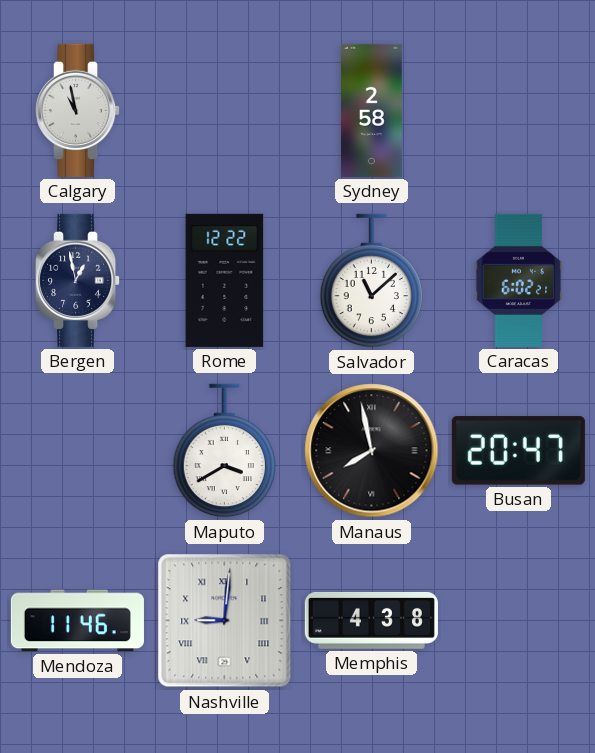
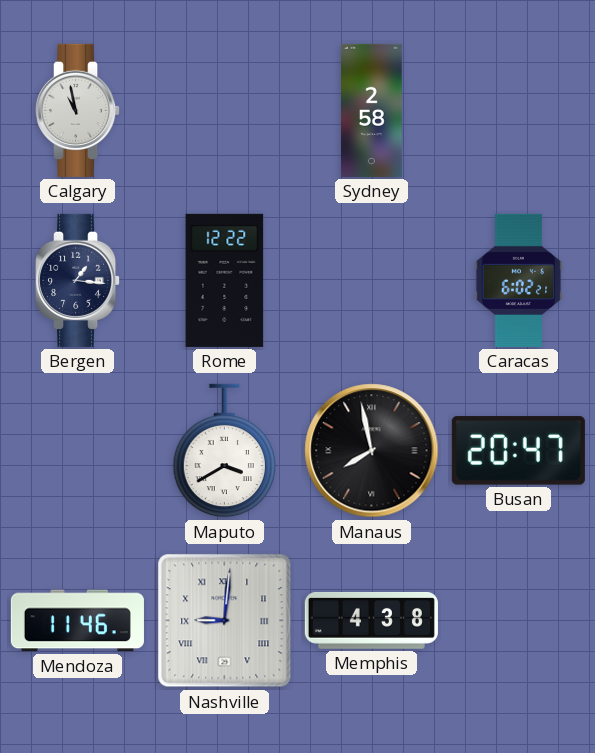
Bergen: 12:58 -> 1:16 (78, 280)
Salvador: 11:08 -> none (371, 281)
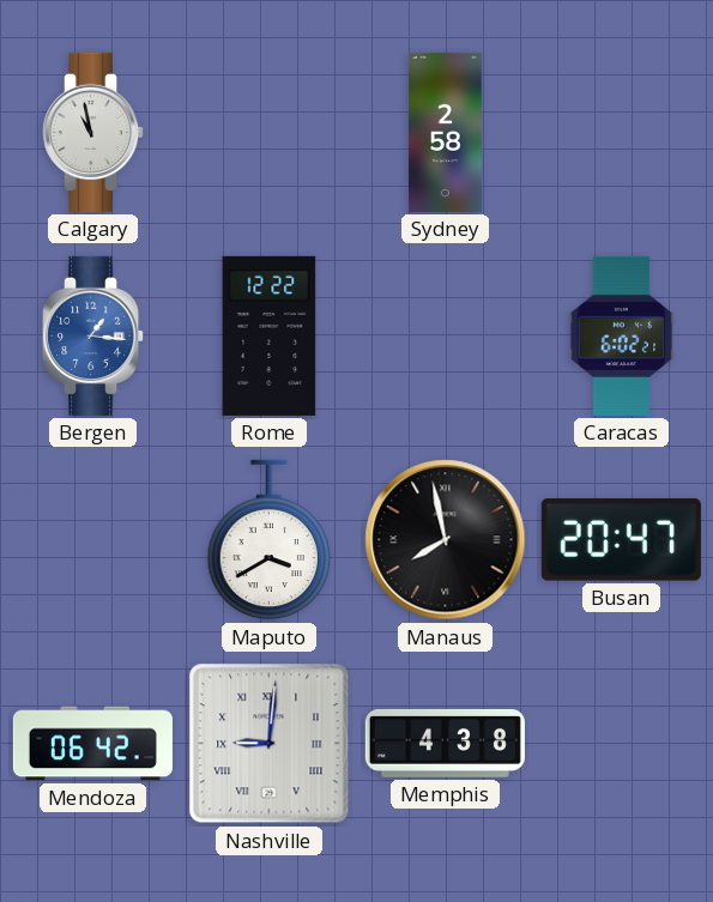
Bergen dial: navy -> blue (93, 335)
Mendoza: 11:46 -> 06:42 (92, 744)
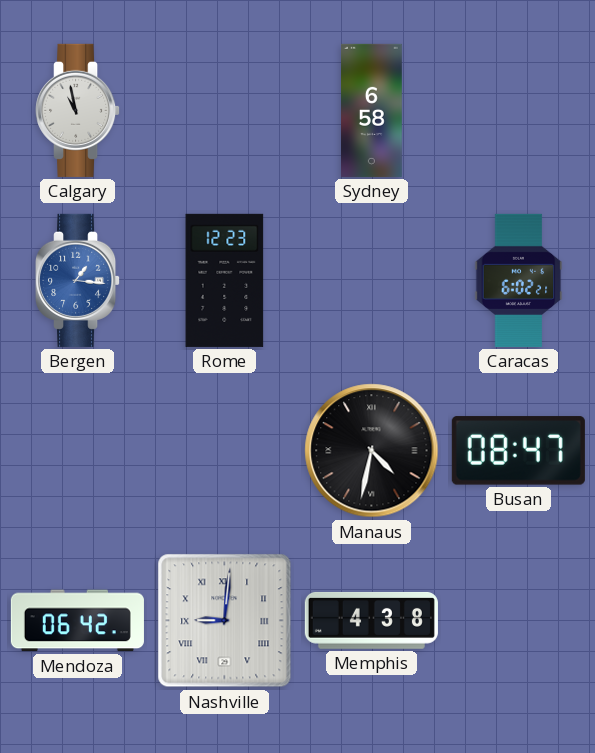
Sydney: 2:58 -> 6:58 (372, 110)
Rome: 12:22 -> 12:23 (225, 280)
Maputo: 3:40 -> none (268, 540)
Manaus: 7:58 -> 4:32 (372, 451)
Busan: 20:47 -> 08:47 (518, 451)
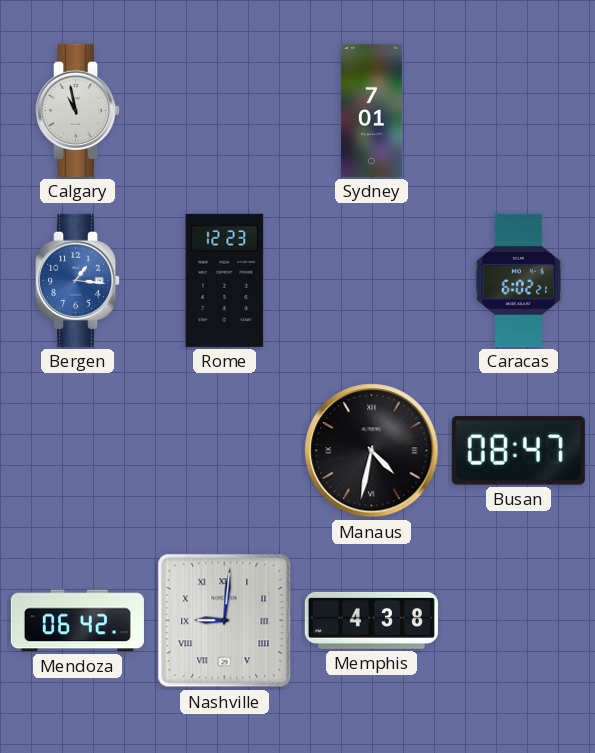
Sydney: 6:58 -> 7:01 (372, 110)
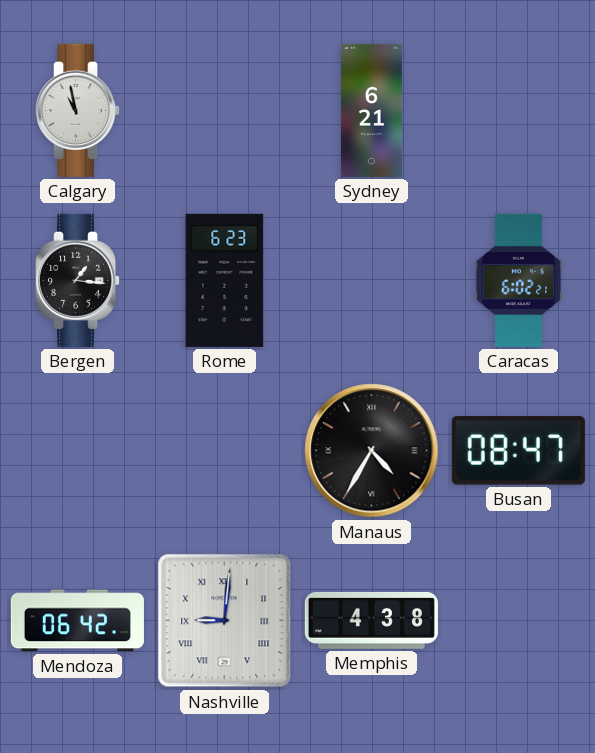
Sydney: 7:01 -> 6:21 (372, 110)
Bergen dial: blue -> black (78, 280)
Rome: 12:23 -> 6:23 (225, 280)
Manaus: 4:32 -> 4:35 (372, 451)
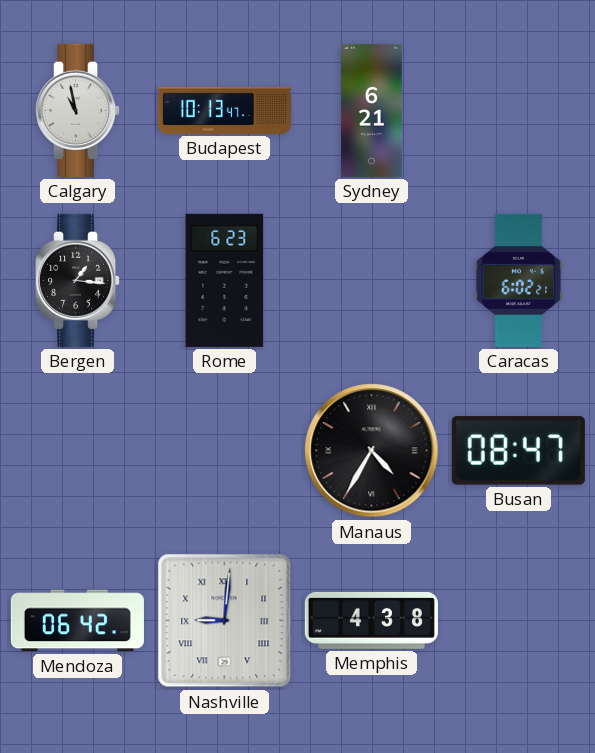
Budapest: none -> 10:13 (224, 110)
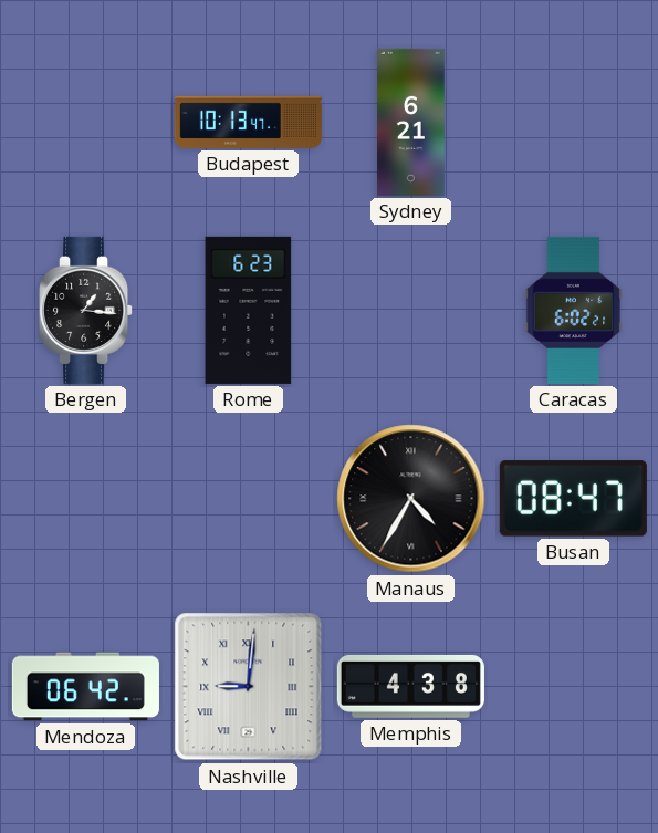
Calgary: 10:58 -> none (78, 110)
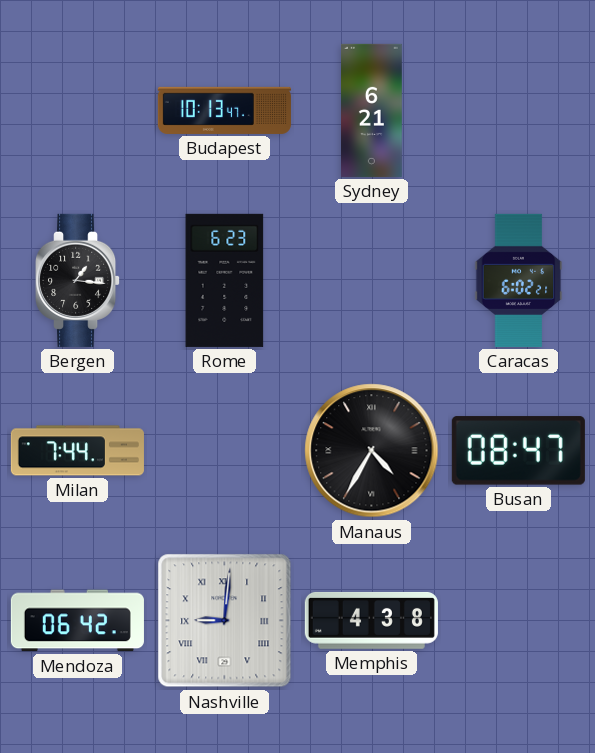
Milan: none -> 7:44 (77, 451)
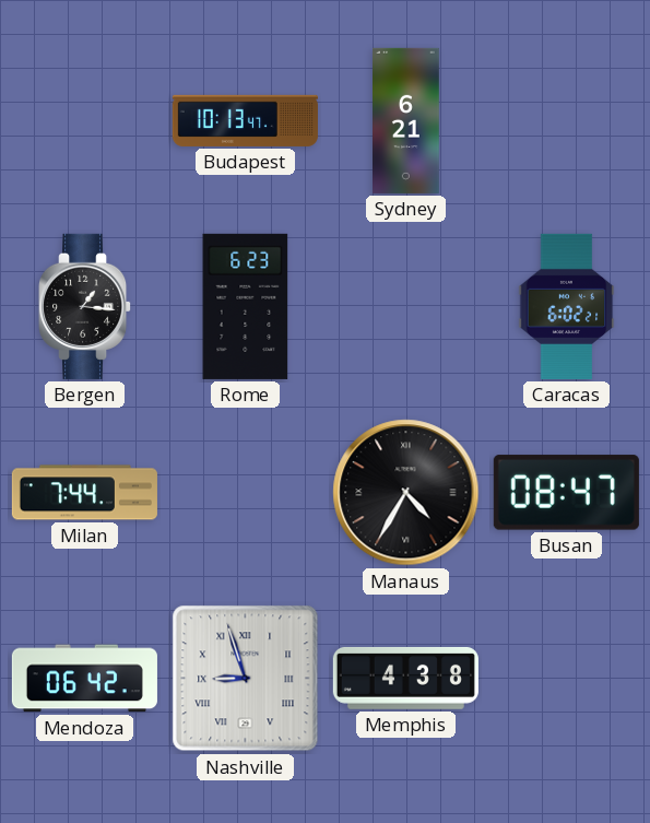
Nashville: 9:01 -> 8:57 (246, 679)
